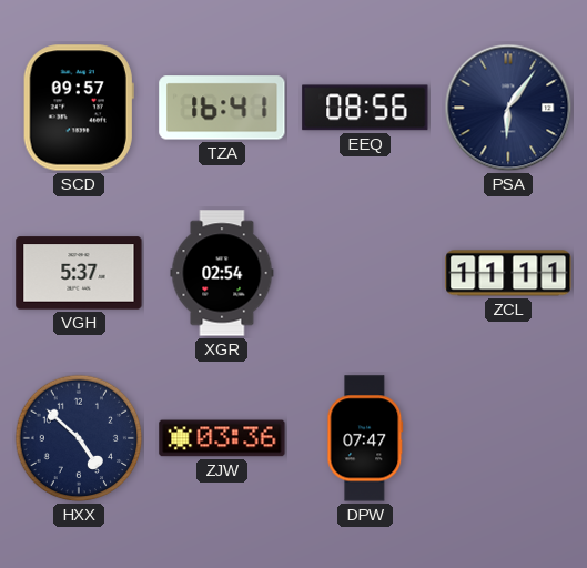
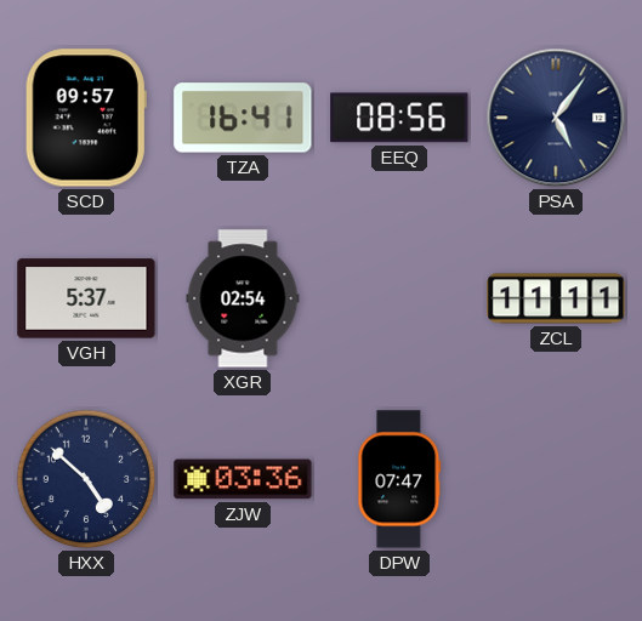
PSA: 6:06 -> 5:06 (556, 118)
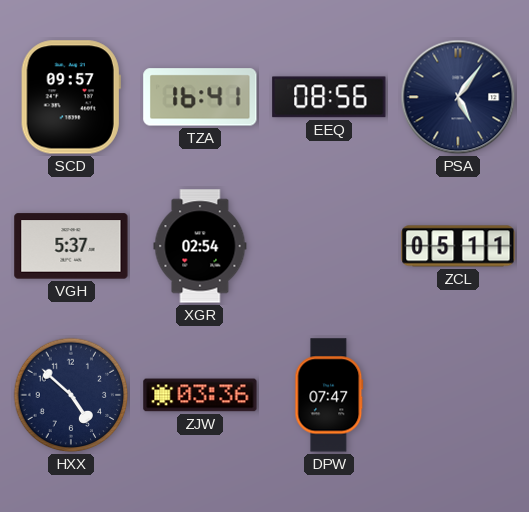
ZCL: 11:11 -> 05:11 (458, 246)
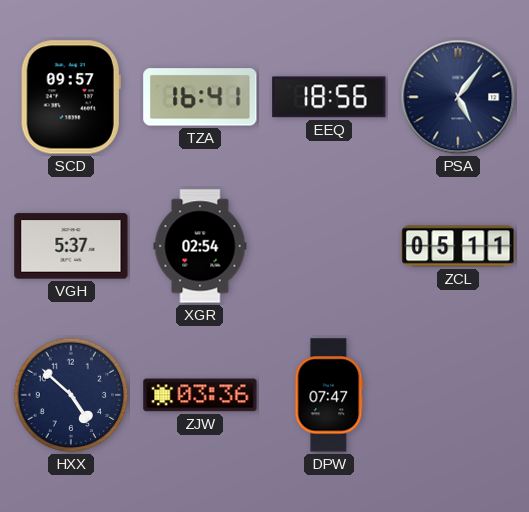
EEQ: 08:56 -> 18:56 (329, 97)
